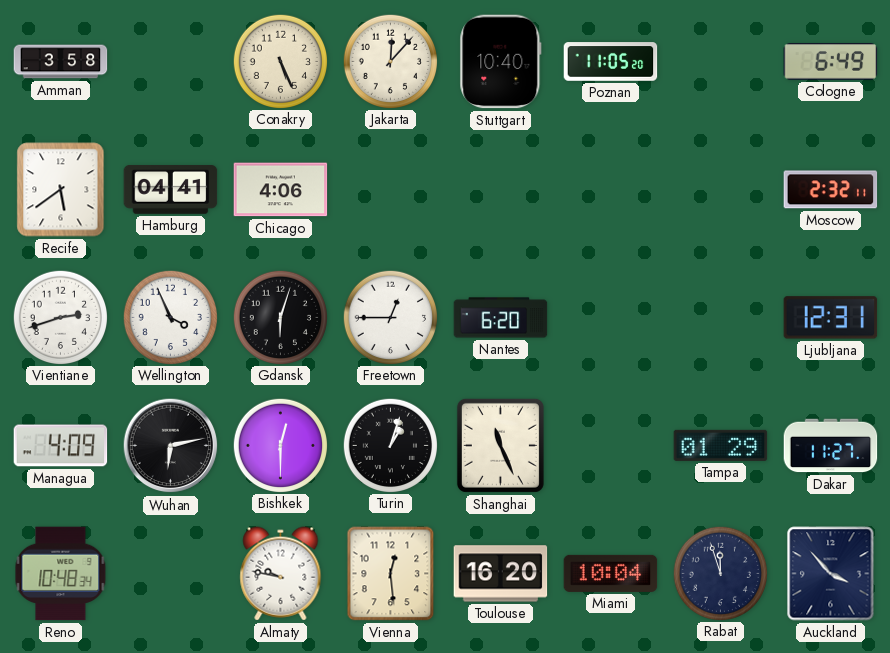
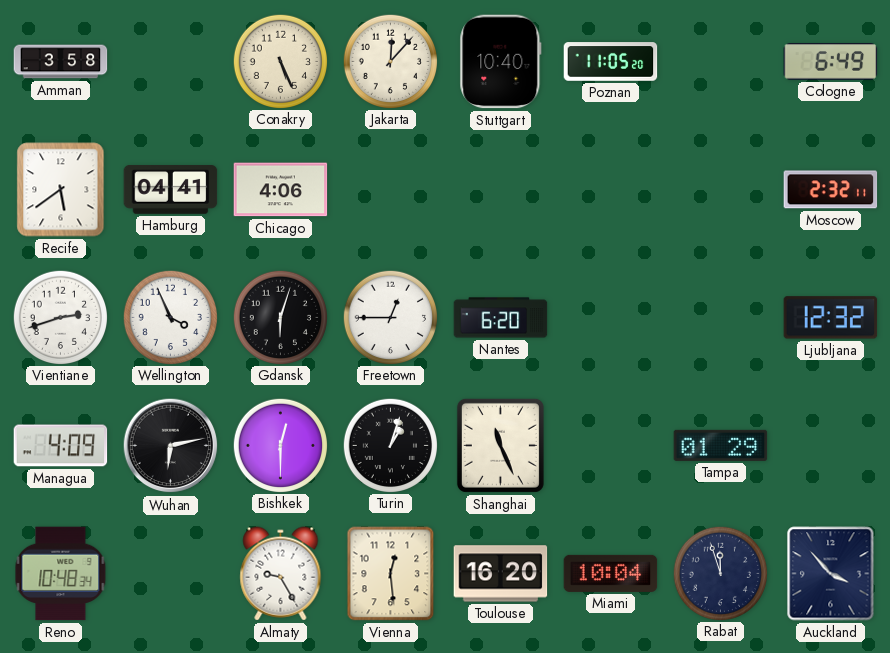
Ljubljana: 12:31 -> 12:32 (831, 318)
Dakar: 11:27 -> none (831, 446)
Almaty: 9:47 -> 9:25 (281, 574)
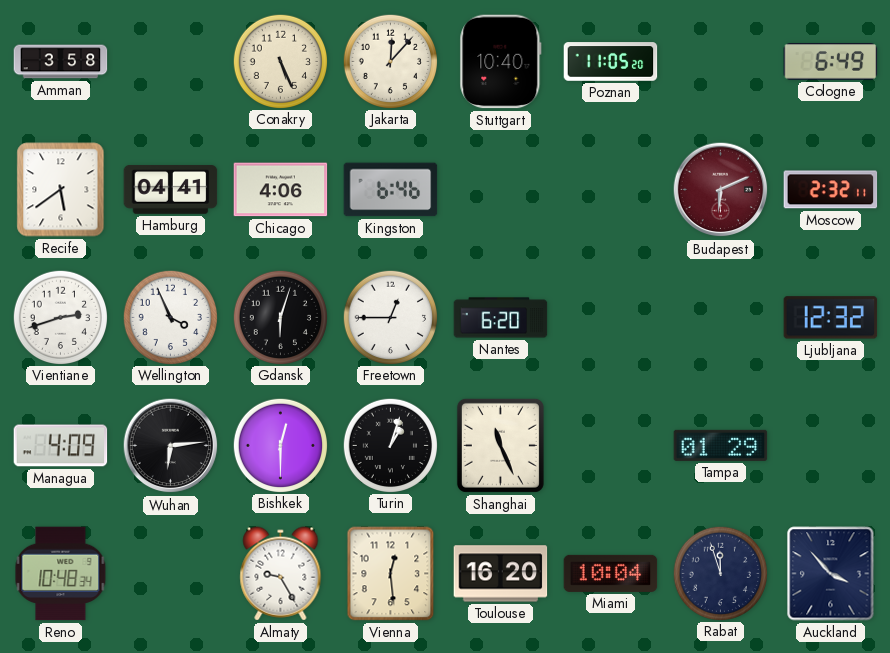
Kingston: none -> 6:46 (391, 190)
Budapest: none -> 6:11 (721, 190)
Wuhan: 6:13 -> 6:14 (171, 446)
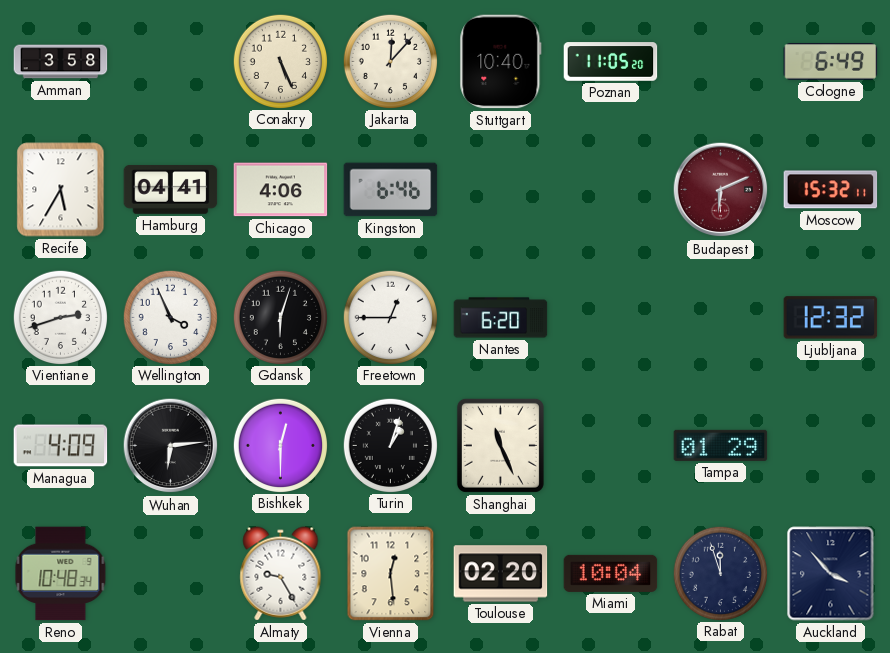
Recife: 5:39 -> 5:35 (61, 190)
Moscow: 2:32 -> 15:32 (831, 190)
Toulouse: 16:20 -> 02:20 (501, 574)
